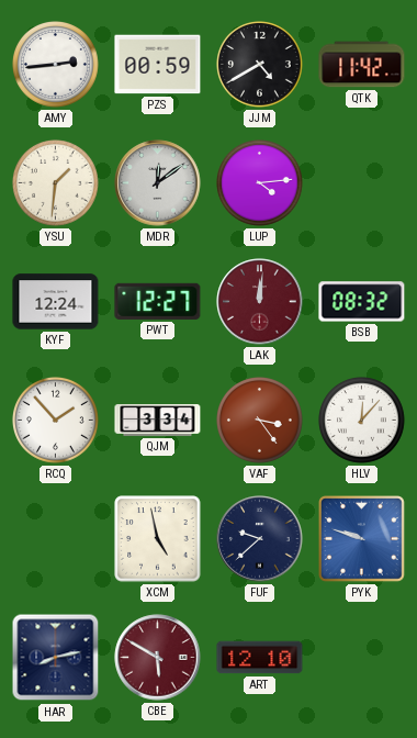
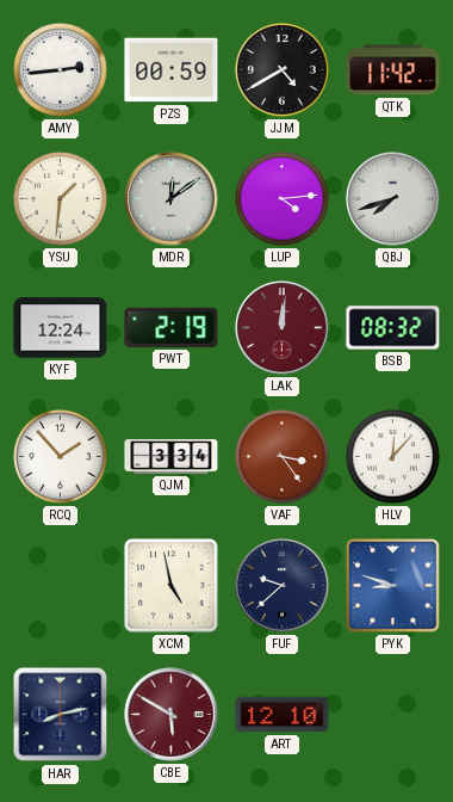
QBJ: none -> 7:42 (393, 199)
PWT: 12:27 -> 2:19 (172, 327)
PYK: 9:48 -> 8:48 (393, 586)
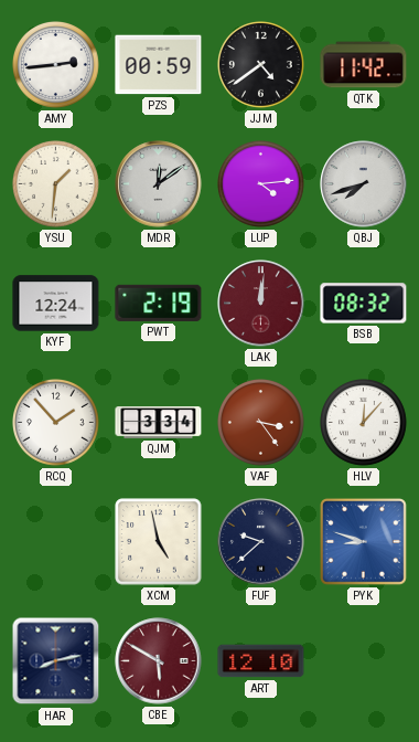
JJM: 4:40 -> 4:39 (261, 65)
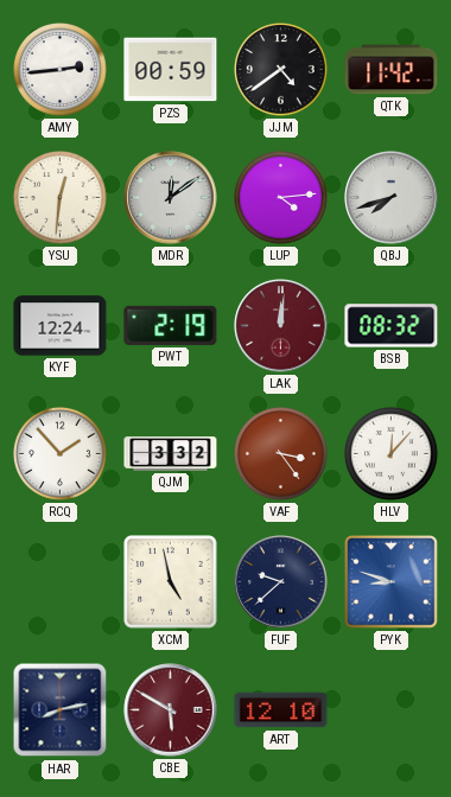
YSU: 1:31 -> 12:31 (61, 198)
QJM: 3:34 -> 3:32 (171, 454)
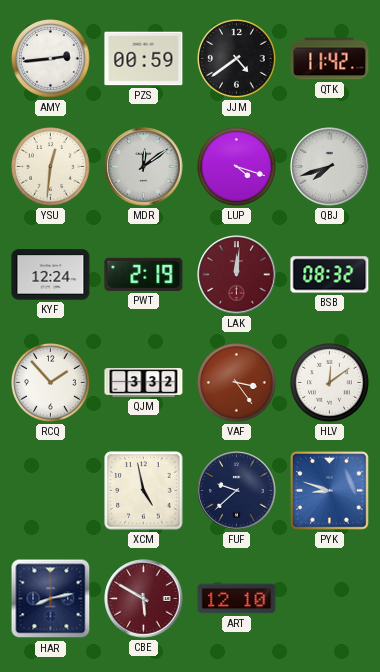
LUP: 4:14 -> 4:18 (237, 167)
HLV: 12:07 -> 12:09 (330, 383)
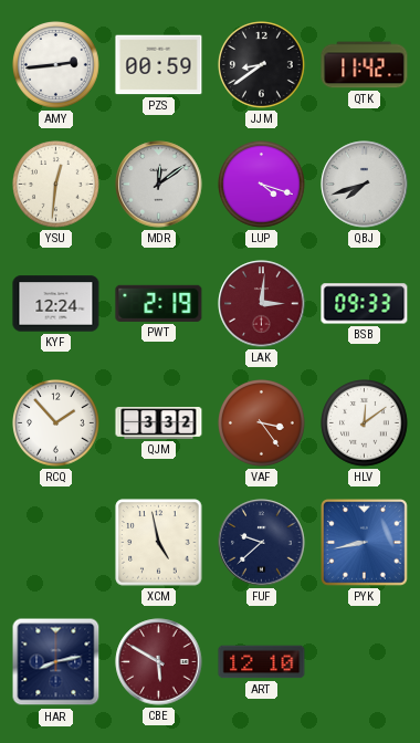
JJM: 4:39 -> 8:39 (262, 65)
LAK: 12:01 -> 3:01 (262, 304)
BSB: 08:32 -> 09:33 (365, 304)
PYK: 8:48 -> 8:43 (365, 543)
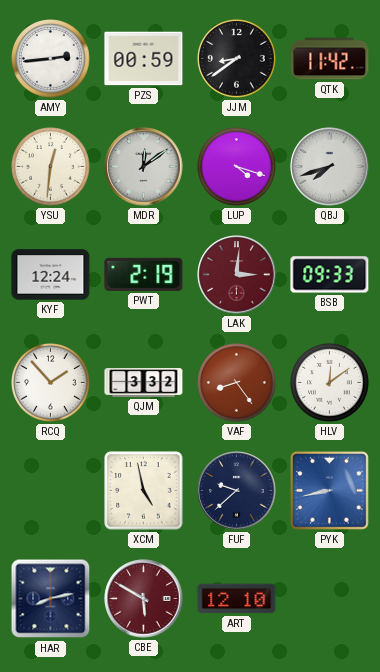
VAF: 3:24 -> 8:24 (237, 383)
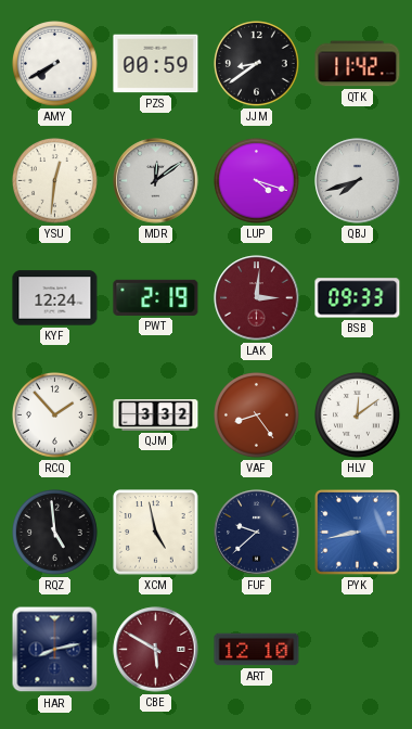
AMY: 2:44 -> 7:40 (55, 64)
RQZ: none -> 4:59 (55, 533)
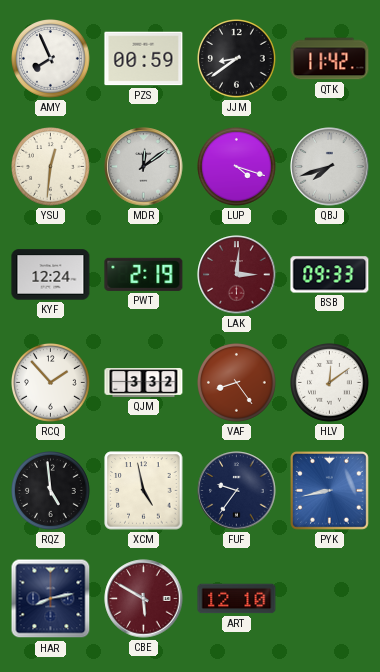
AMY: 7:40 -> 7:56 (51, 59)
FUF: 9:38 -> 9:36 (237, 491)
